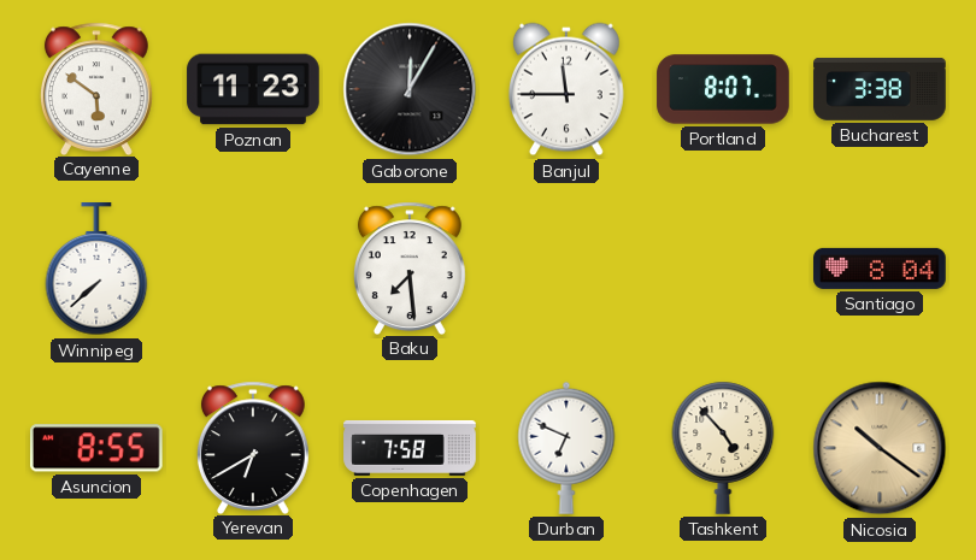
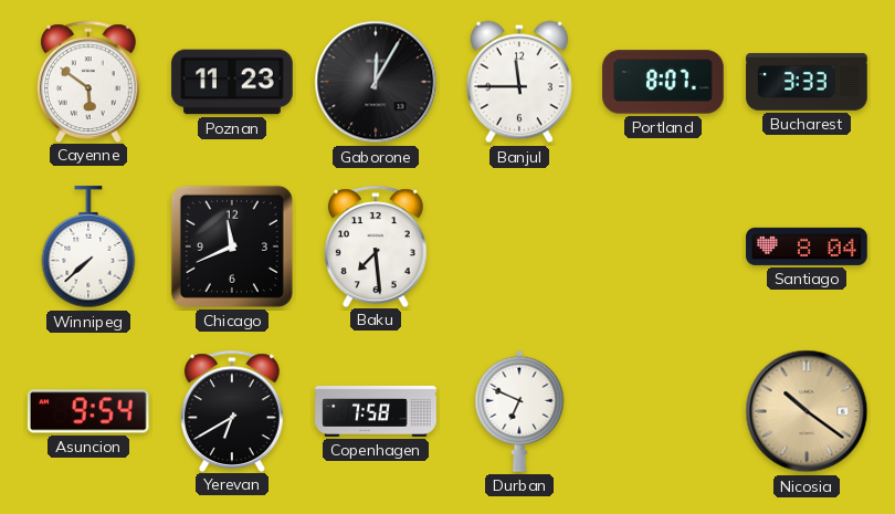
Bucharest: 3:38 -> 3:33 (807, 82)
Chicago: none -> 11:41 (232, 246)
Asuncion: 8:55 -> 9:54 (88, 411)
Tashkent: 4:53 -> none (723, 448)
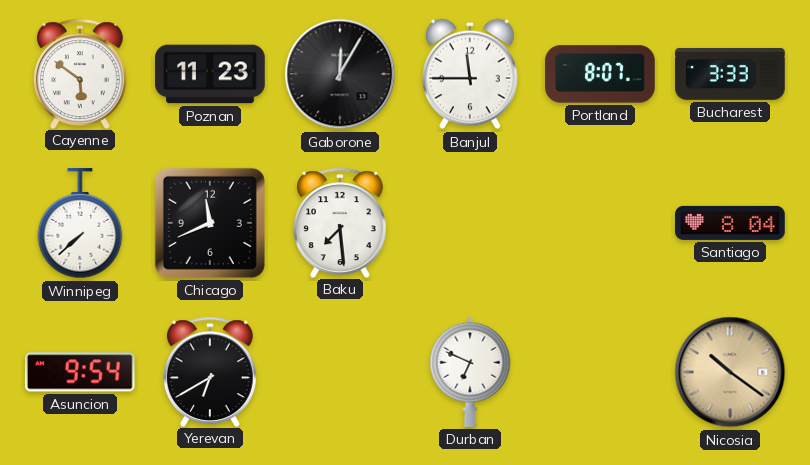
Copenhagen: 7:58 -> none (376, 411)
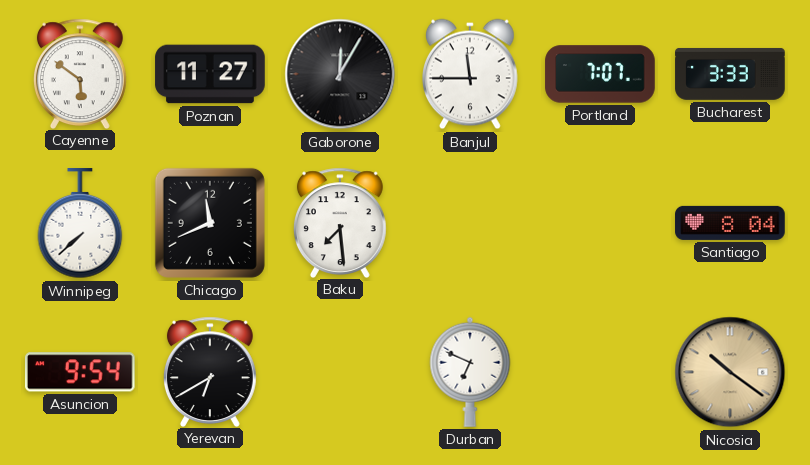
Poznan: 11:23 -> 11:27 (210, 74)
Portland: 8:07 -> 7:07 (600, 74)
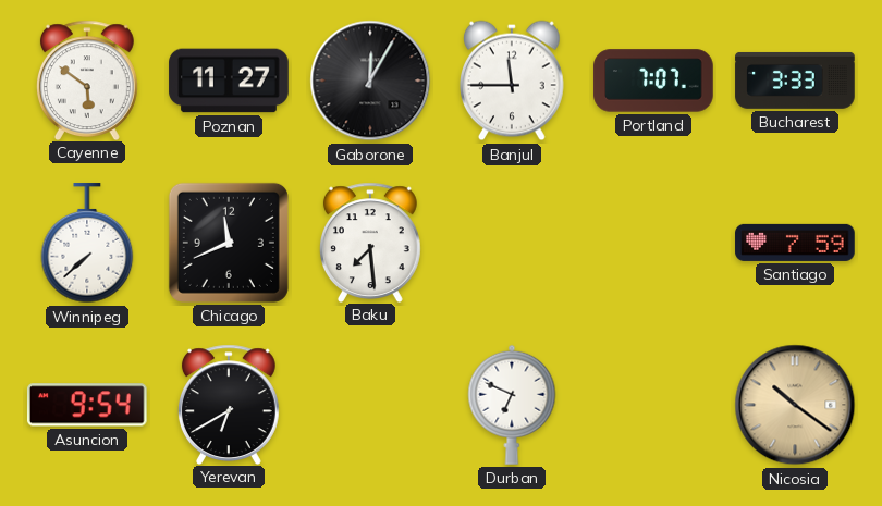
Santiago: 8:04 -> 7:59 (795, 243)
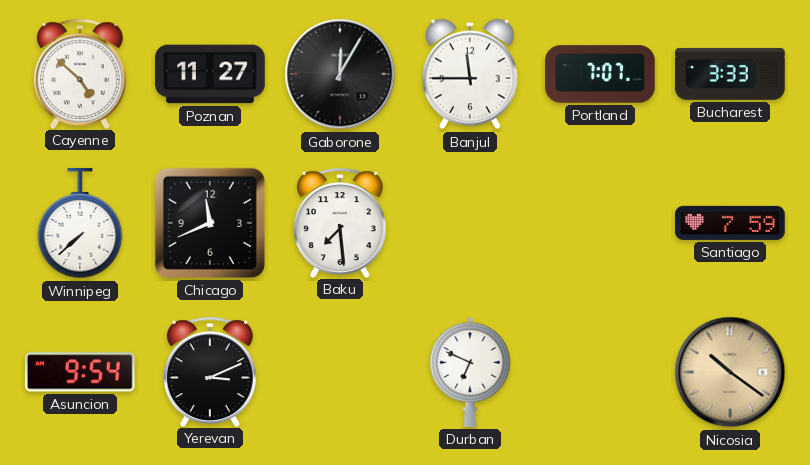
Cayenne: 5:51 -> 4:52 (80, 73)
Yerevan: 6:40 -> 3:11 (210, 371)
